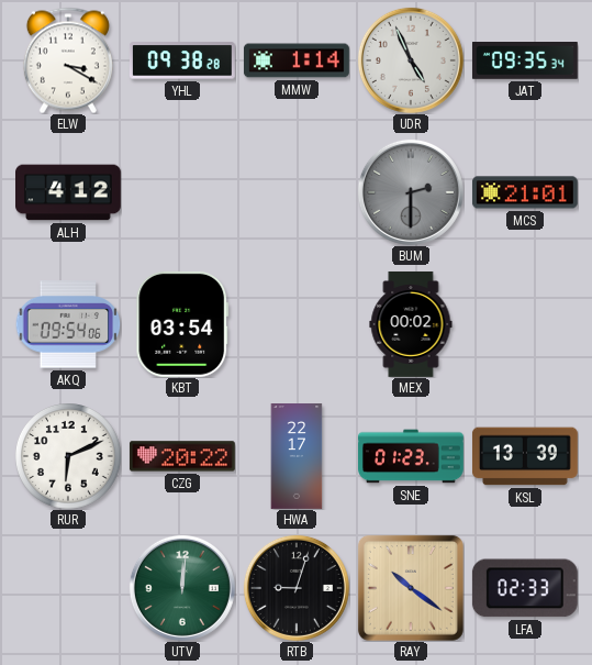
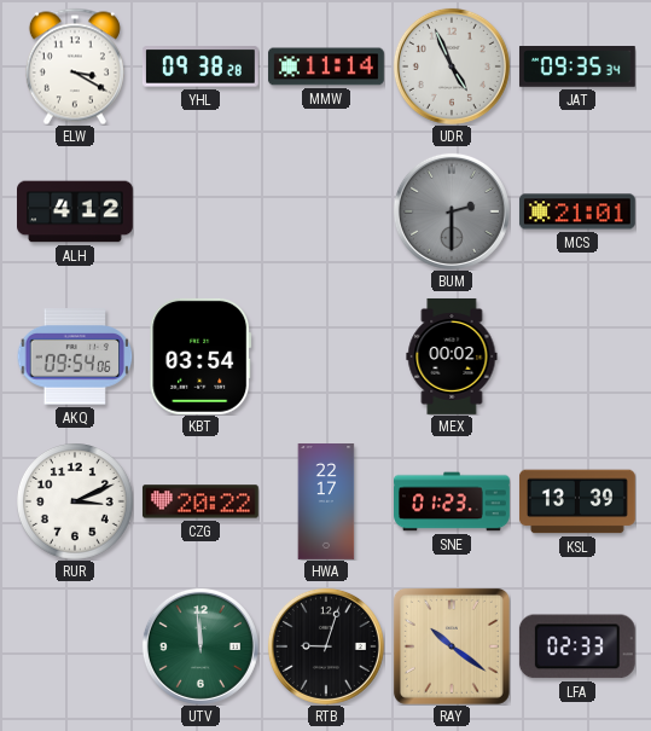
MMW: 1:14 -> 11:14 (326, 66)
RUR: 6:11 -> 3:11 (75, 501)
UTV: 12:01 -> 11:59 (200, 646)
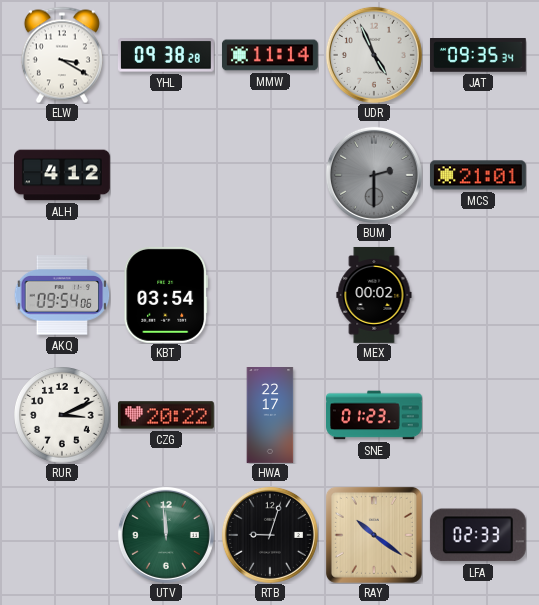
KSL: 13:39 -> none (577, 501)
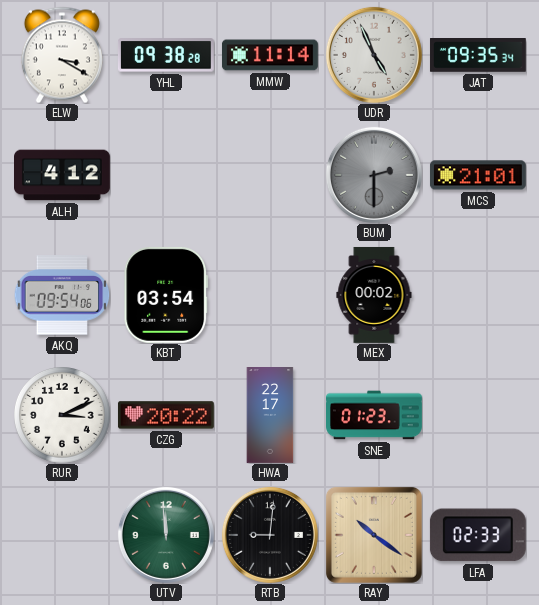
RTB: 9:03 -> 9:01 (270, 535)
